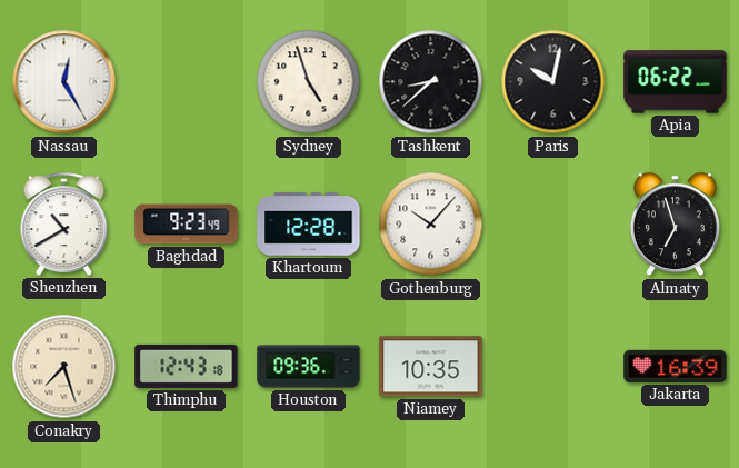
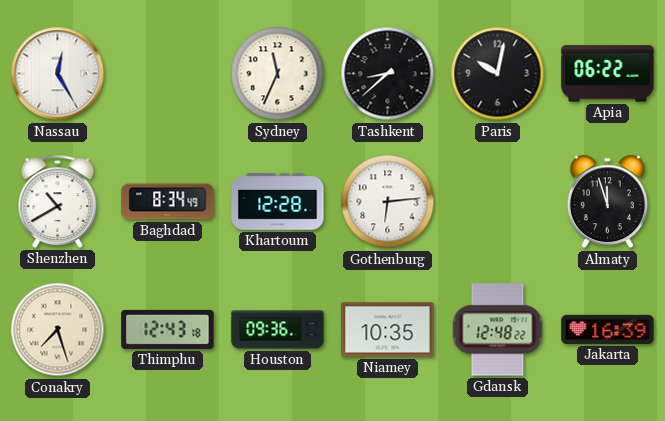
Sydney: 4:57 -> 11:34 (278, 74)
Baghdad: 9:23 -> 8:34 (168, 202)
Gothenburg: 10:07 -> 6:14 (388, 202)
Almaty: 6:57 -> 11:57 (607, 202)
Gdansk: none -> 12:48 (498, 330)
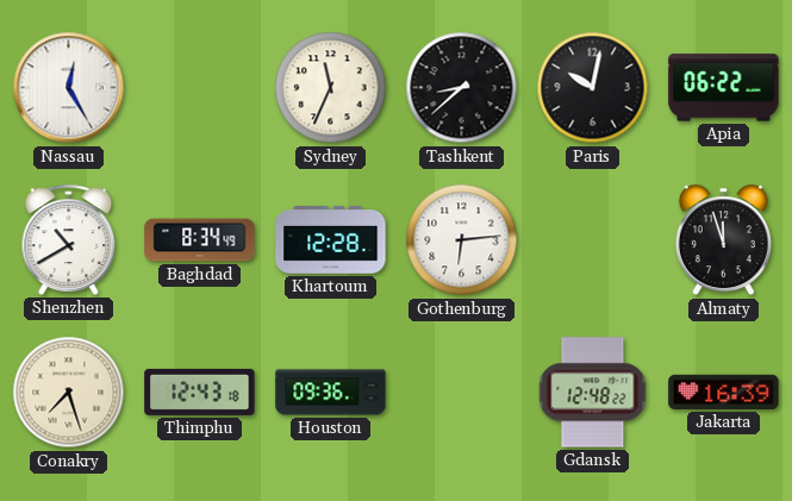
Niamey: 10:35 -> none (388, 330)
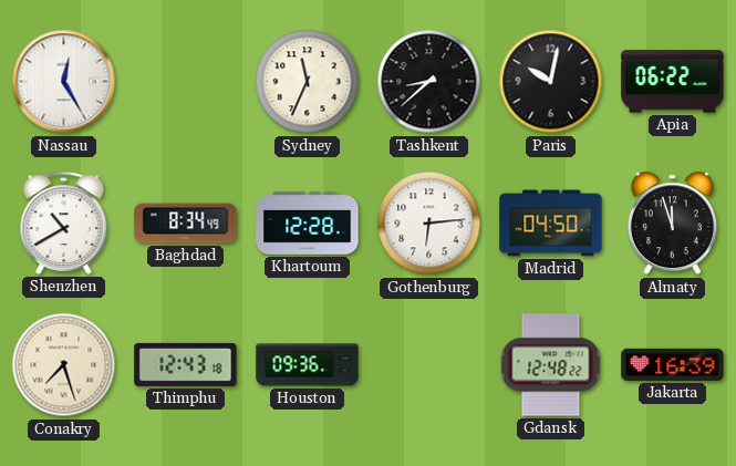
Madrid: none -> 04:50 (551, 224)
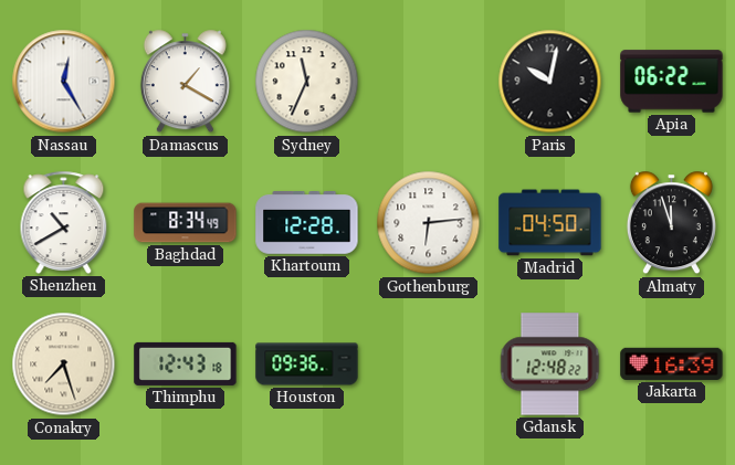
Damascus: none -> 1:20 (185, 82)
Tashkent: 8:38 -> none (429, 82)
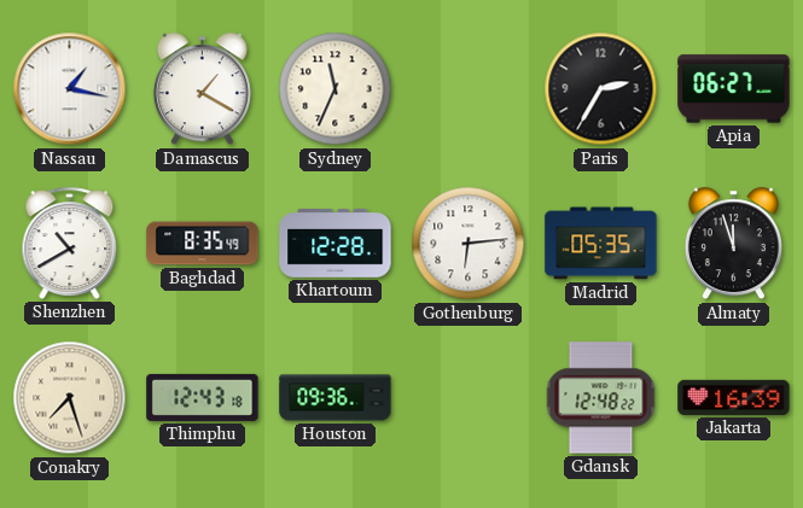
Nassau: 12:25 -> 1:17 (70, 89)
Paris: 10:02 -> 2:35 (601, 89)
Apia: 06:22 -> 06:27 (734, 89)
Baghdad: 8:34 -> 8:35 (203, 244)
Madrid: 04:50 -> 05:35 (601, 244)
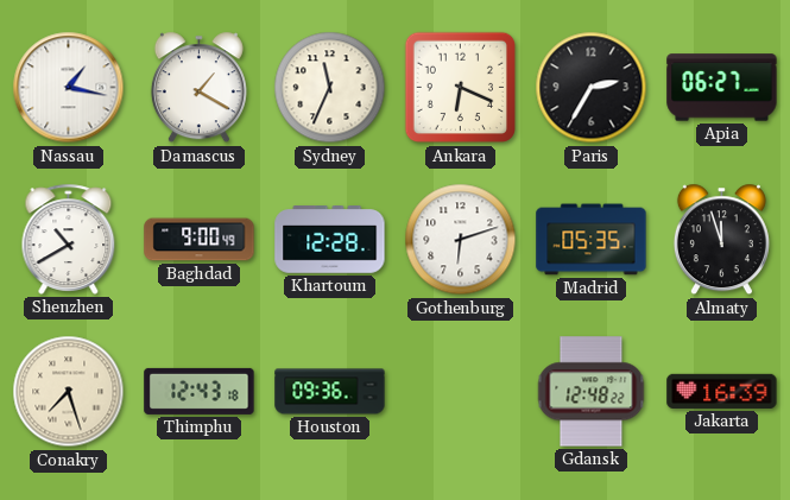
Ankara: none -> 6:19 (461, 88)
Baghdad: 8:35 -> 9:00 (200, 240)
Gothenburg: 6:14 -> 6:12 (461, 240)
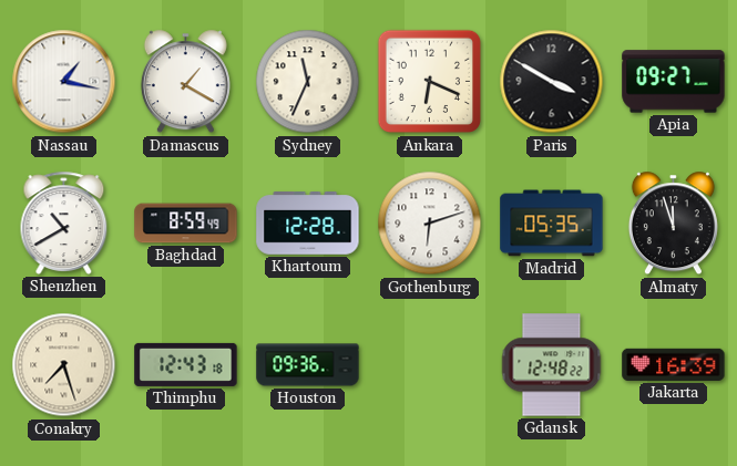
Paris: 2:35 -> 3:50 (552, 82)
Apia: 06:27 -> 09:27 (674, 82)
Baghdad: 9:00 -> 8:59 (186, 224)
